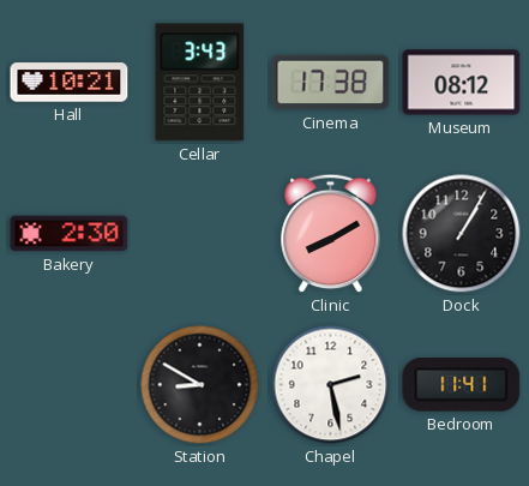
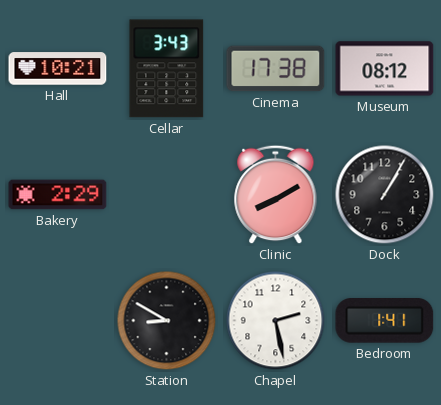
Bakery: 2:30 -> 2:29 (58, 195)
Bedroom: 11:41 -> 1:41 (385, 321)
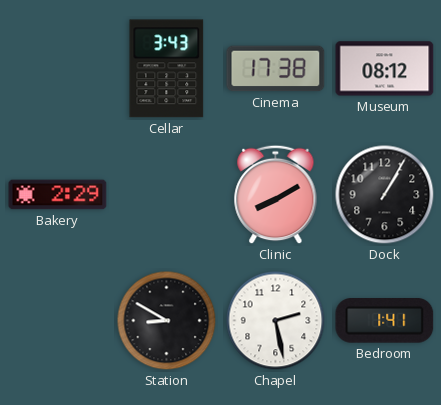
Hall: 10:21 -> none (58, 69)
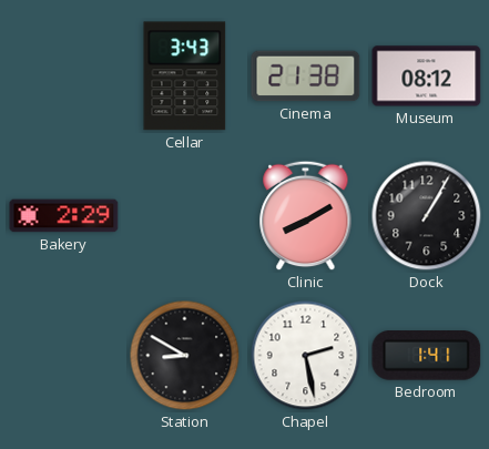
Cinema: 17:38 -> 21:38 (306, 76)
